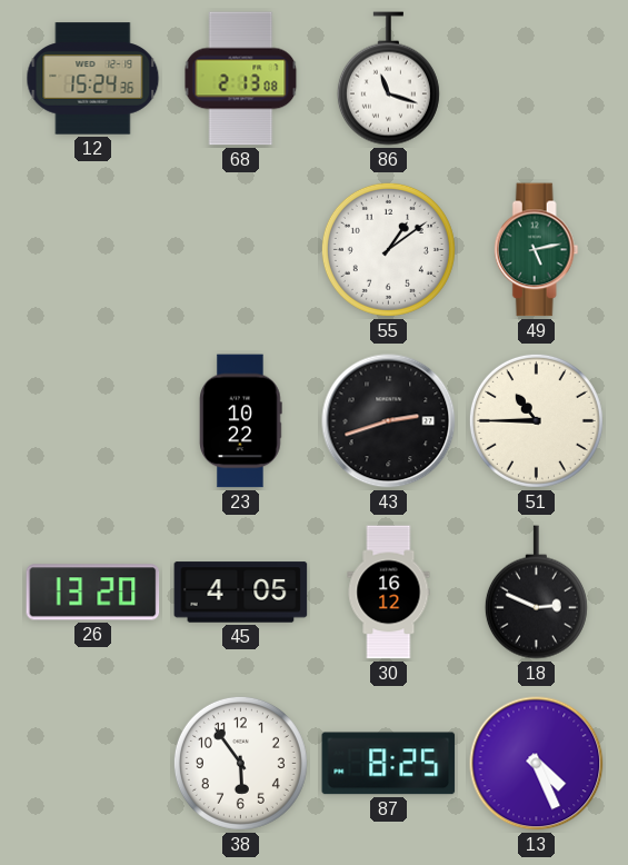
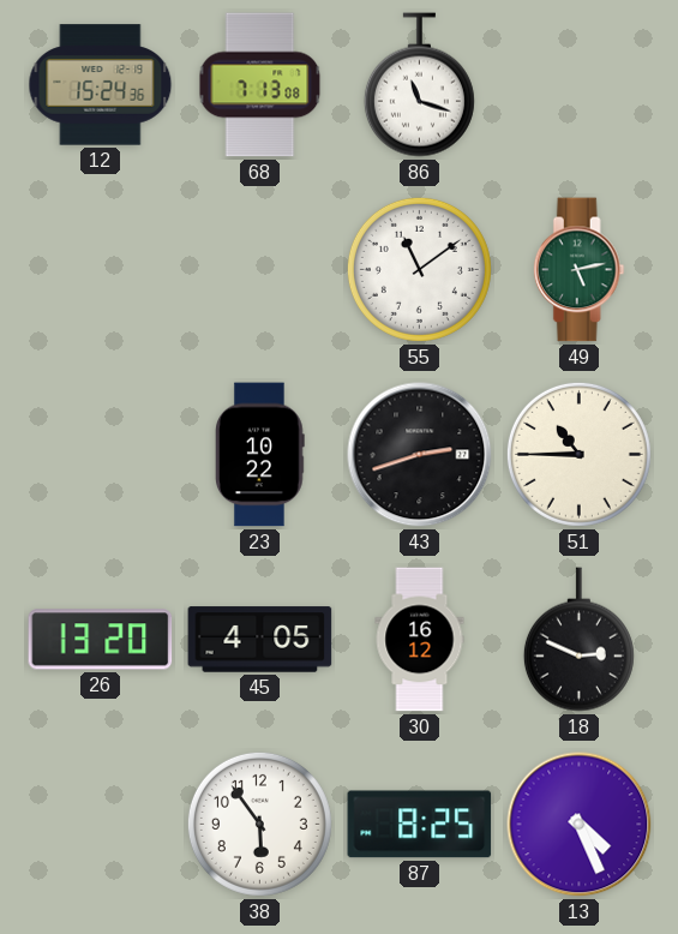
68: 2:13 -> 7:13 (260, 85)
55: 1:09 -> 11:09 (419, 269)
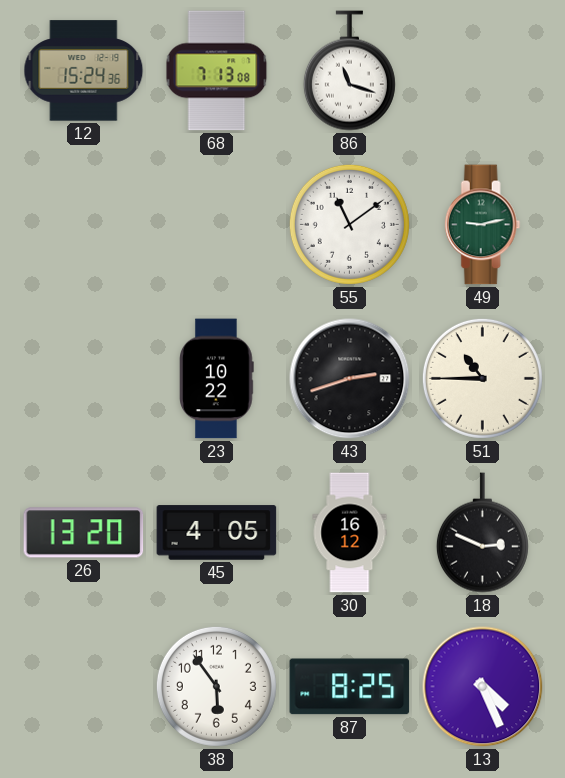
49: 5:13 -> 9:13 (482, 225)
